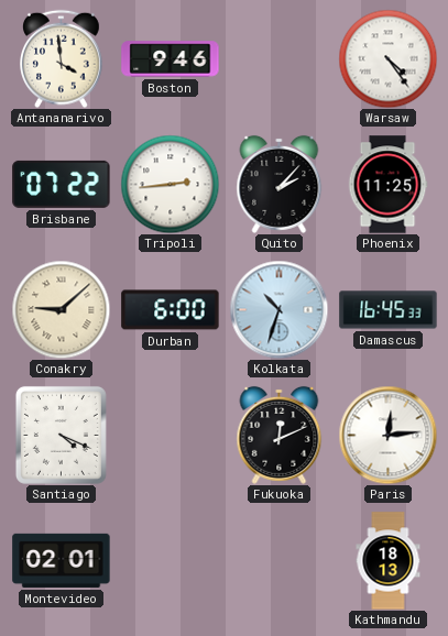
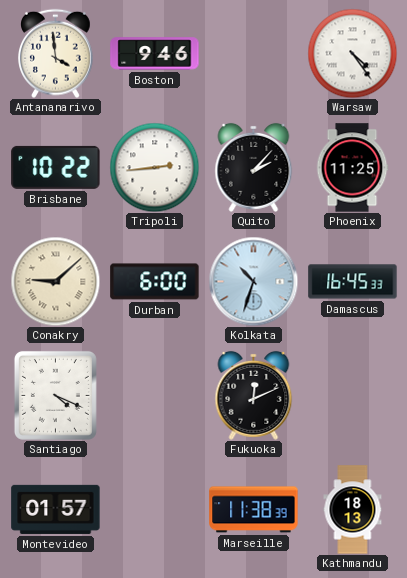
Brisbane: 07:22 -> 10:22 (56, 167)
Paris: 12:14 -> none (387, 435)
Montevideo: 02:01 -> 01:57 (56, 509)
Marseille: none -> 11:38 (254, 510)
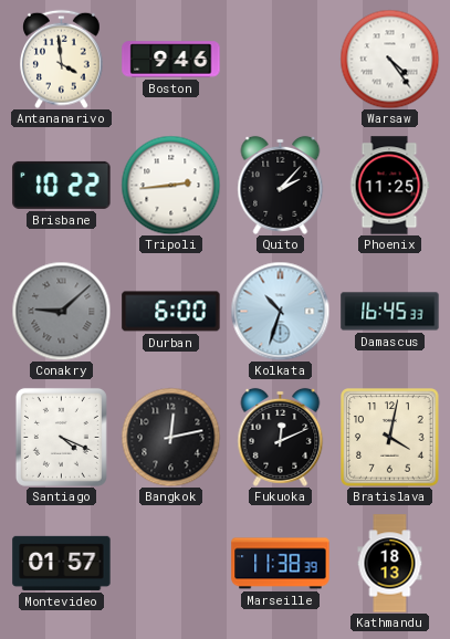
Conakry dial: cream -> grey (61, 311)
Bangkok: none -> 12:13 (170, 437)
Bratislava: none -> 4:02 (390, 438)
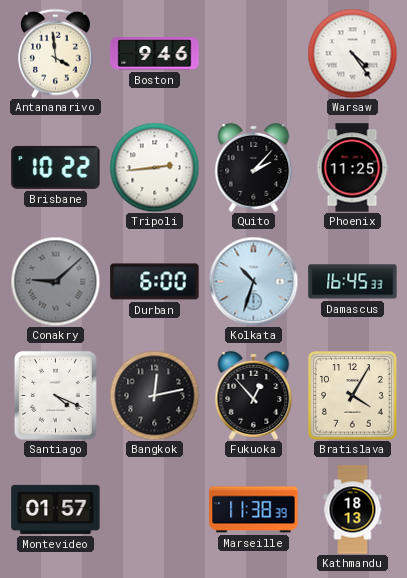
Fukuoka: 12:11 -> 12:53 (254, 395)
Bratislava: 4:02 -> 4:05 (353, 396)
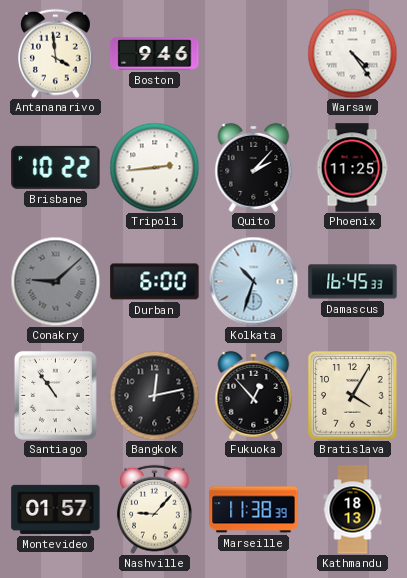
Santiago: 4:19 -> 10:54 (55, 395)
Nashville: none -> 9:07 (155, 509)
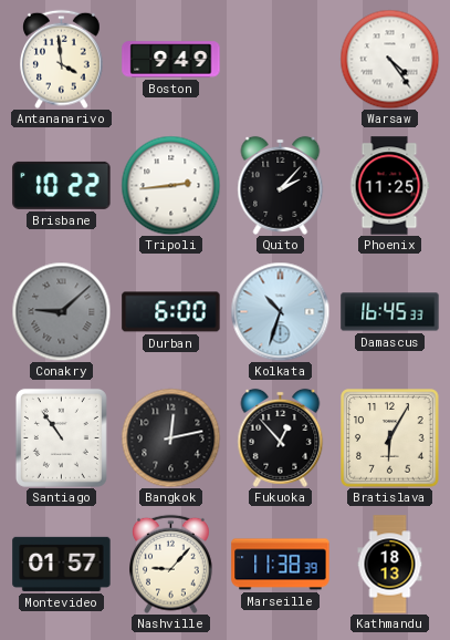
Boston: 9:46 -> 9:49 (171, 60)
Bratislava: 4:05 -> 6:05 (390, 438)
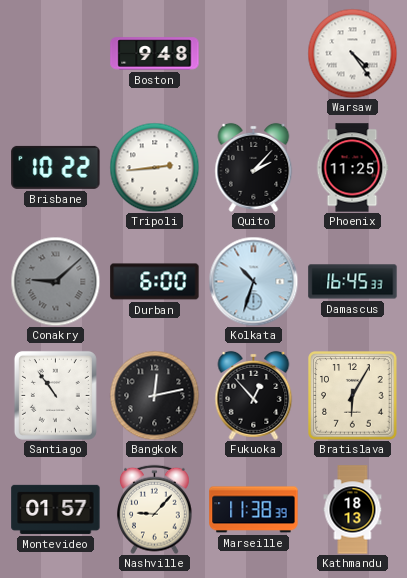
Antananarivo: 3:59 -> none (62, 59)
Boston: 9:49 -> 9:48 (155, 54)
